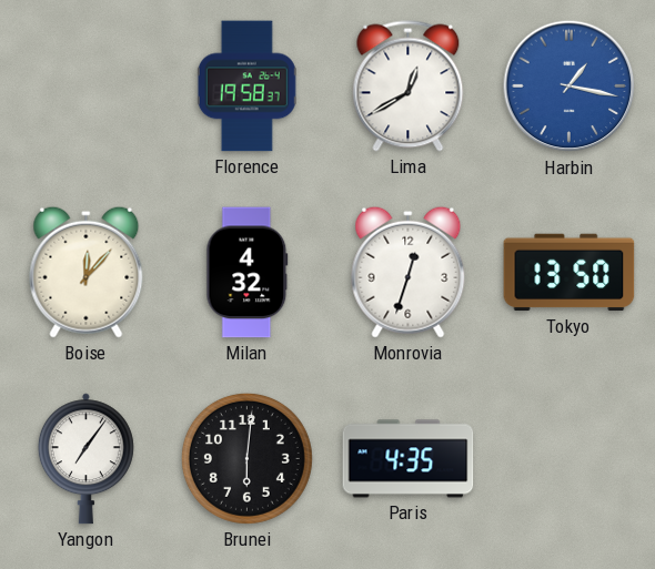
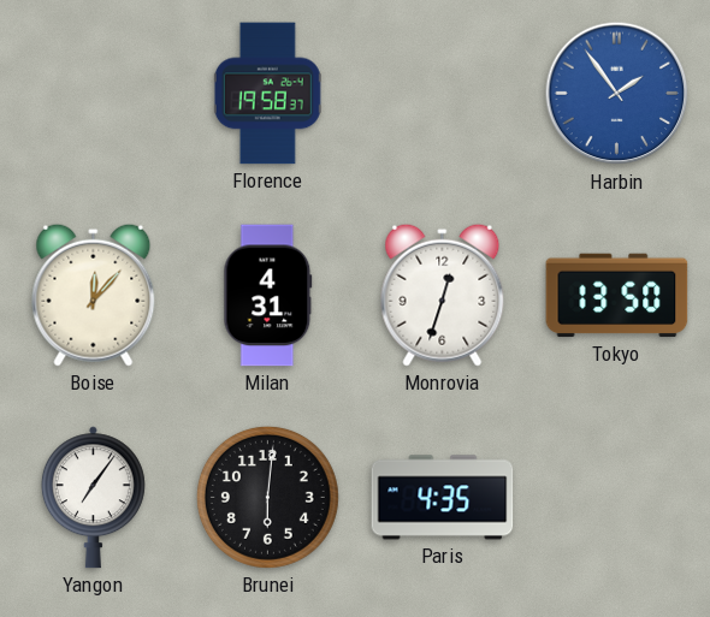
Lima: 12:40 -> none (409, 87)
Harbin: 1:17 -> 1:54 (617, 94)
Milan: 4:32 -> 4:31 (268, 296)
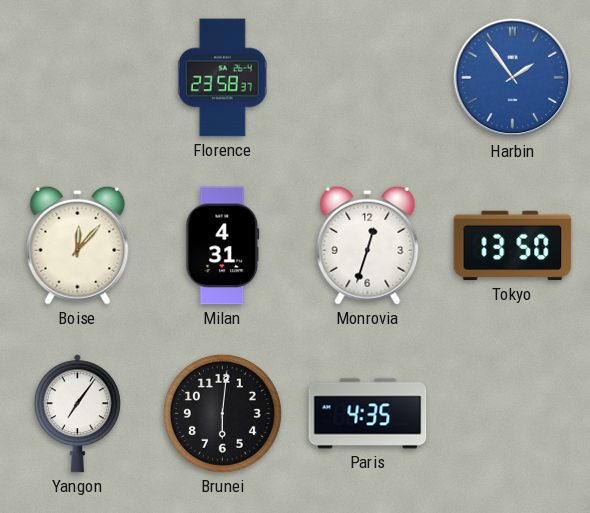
Florence: 19:58 -> 23:58 (222, 78)
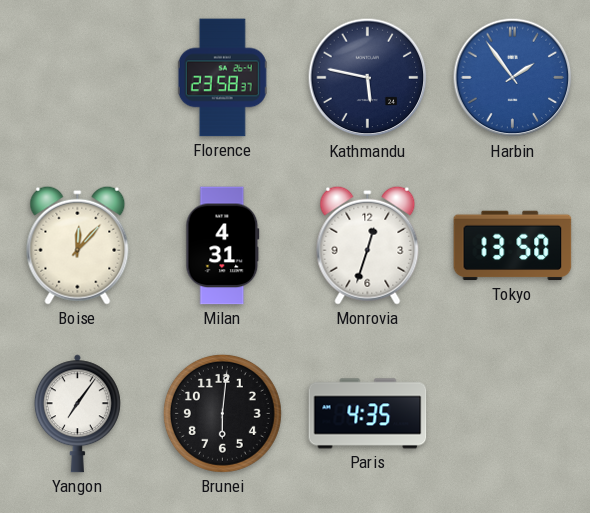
Kathmandu: none -> 5:47 (368, 78)
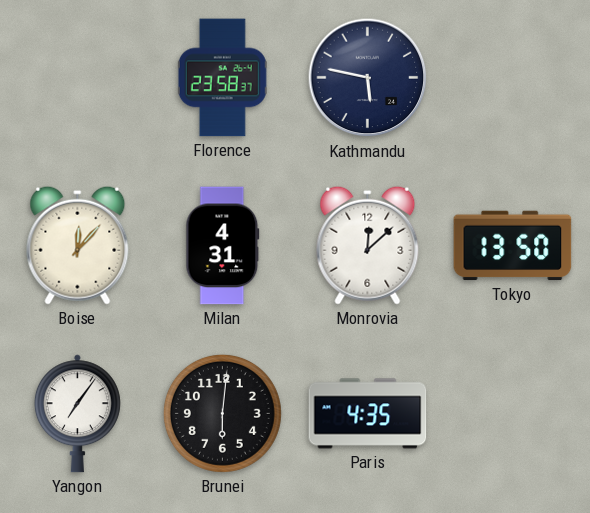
Harbin: 1:54 -> none (513, 78)
Monrovia: 12:33 -> 12:08 (368, 245)
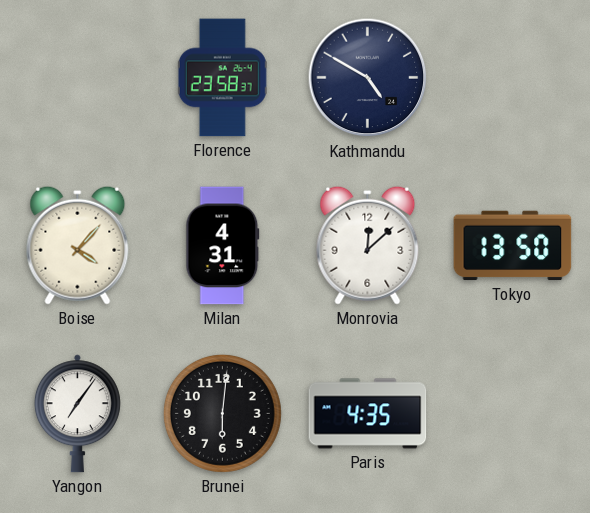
Kathmandu: 5:47 -> 4:50 (368, 78)
Boise: 12:07 -> 4:07 (78, 245)
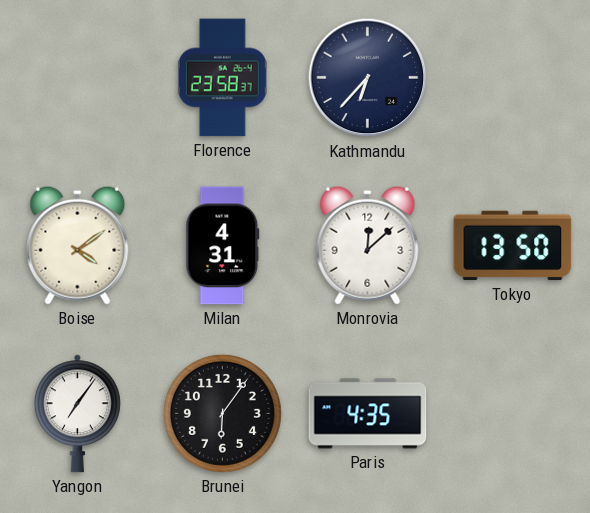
Kathmandu: 4:50 -> 6:37 (368, 78)
Boise: 4:07 -> 4:09 (78, 245)
Brunei: 6:01 -> 6:06 (222, 413)
